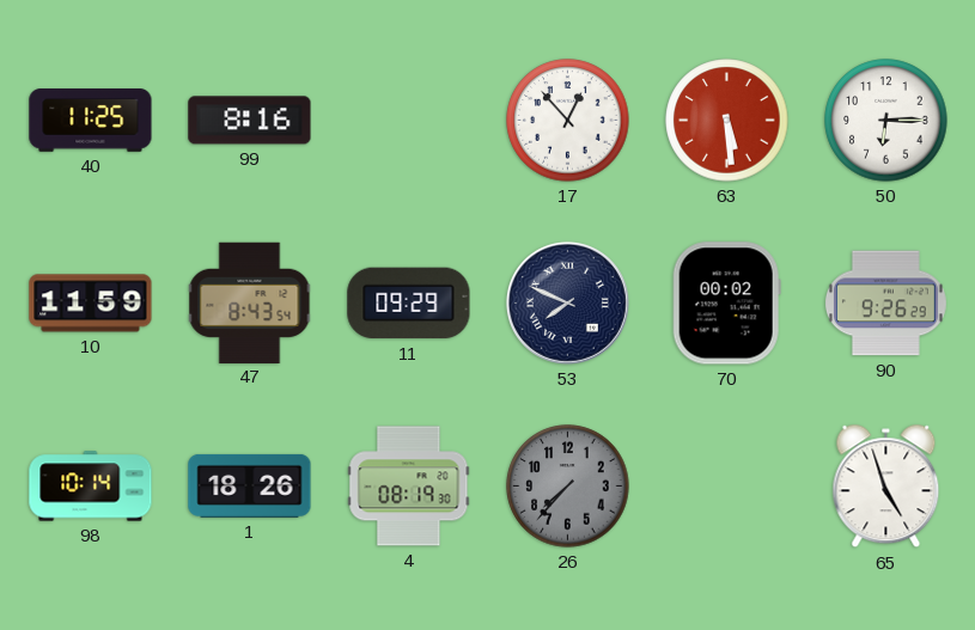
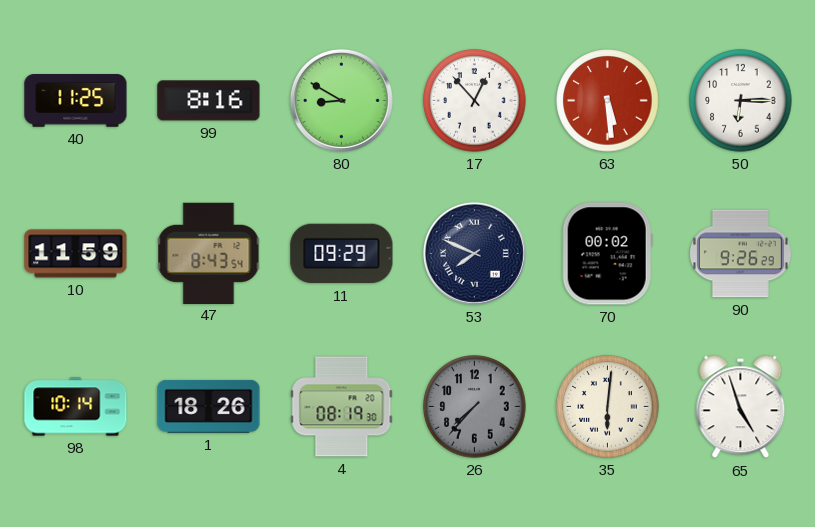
80: none -> 8:50 (341, 100)
35: none -> 6:01 (608, 407)
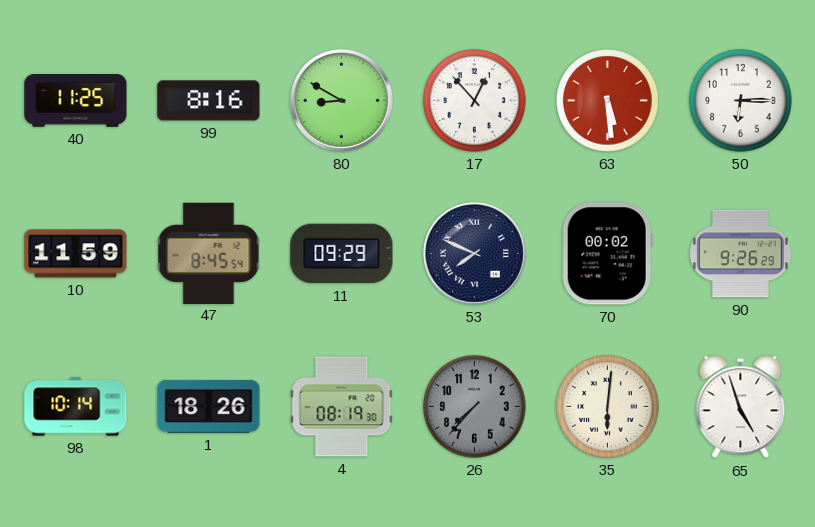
47: 8:43 -> 8:45 (209, 253)
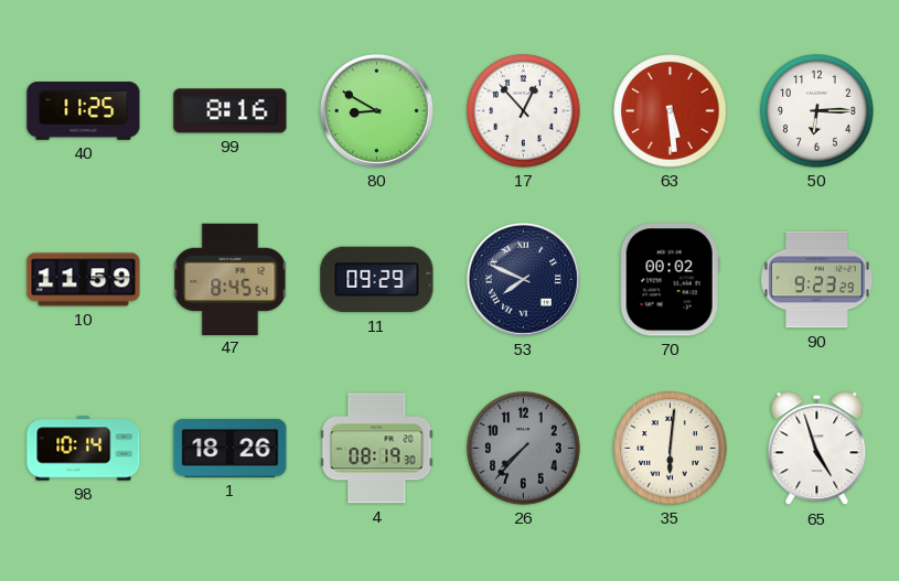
90: 9:26 -> 9:23 (816, 280)
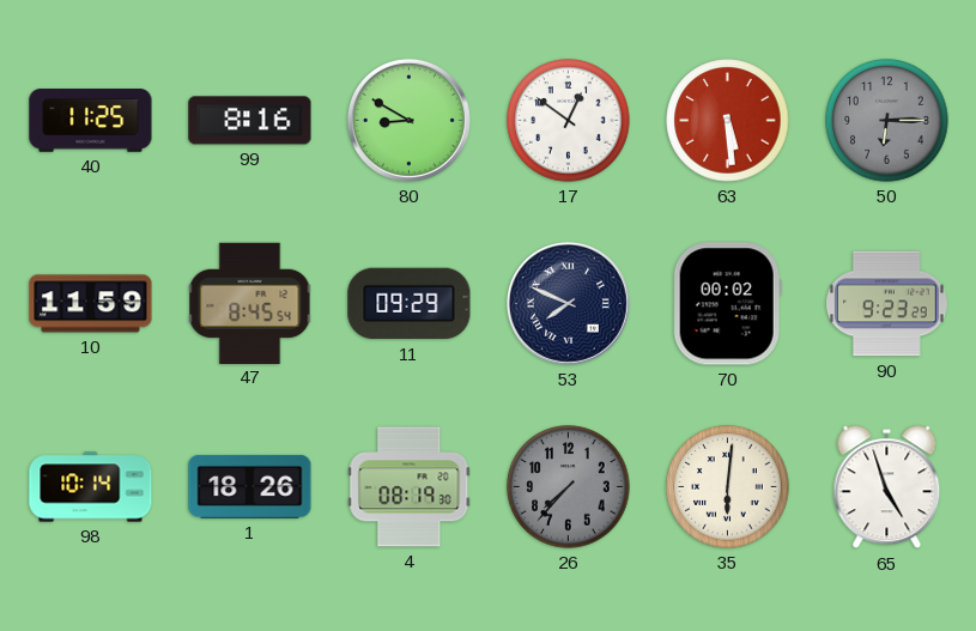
17: 12:53 -> 12:51 (569, 121)
50 dial: white -> grey (887, 121)
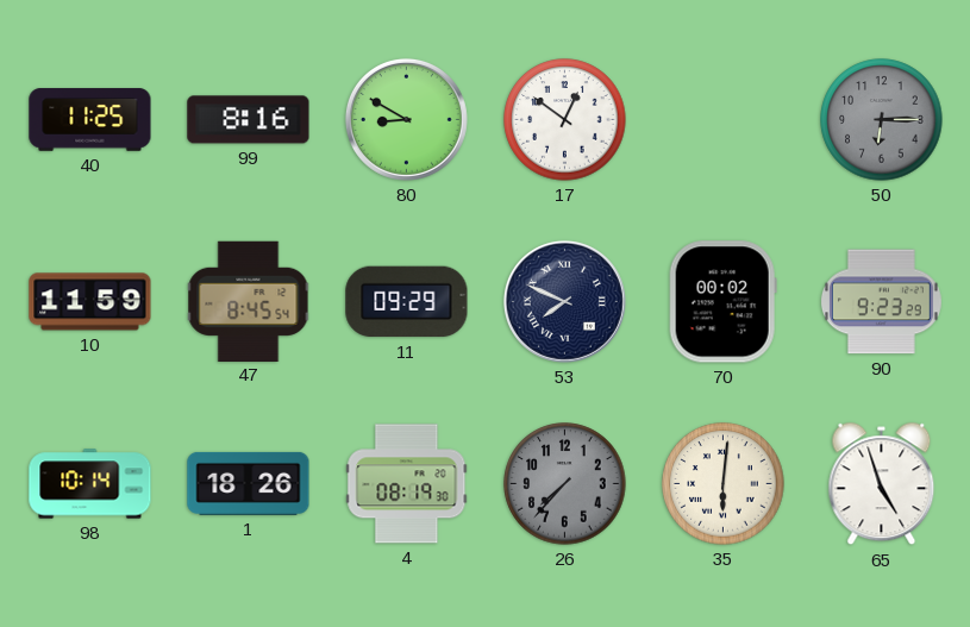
63: 5:29 -> none (728, 121)
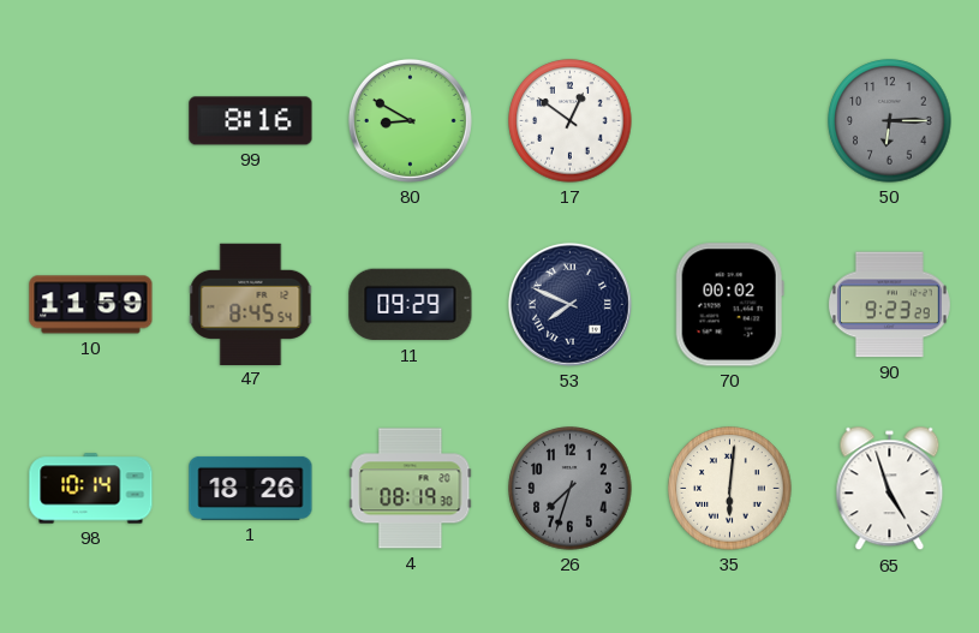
40: 11:25 -> none (90, 120)
26: 7:37 -> 7:33 (571, 489)
